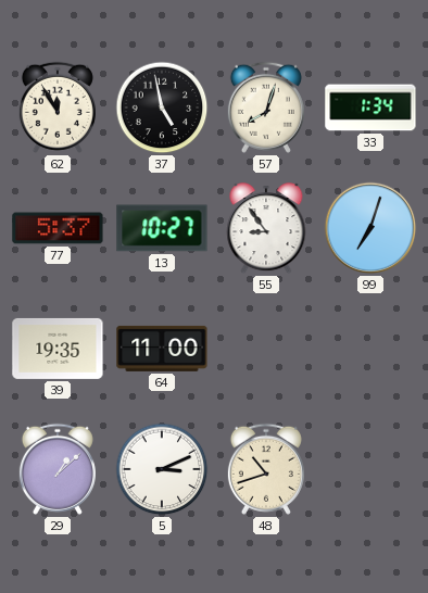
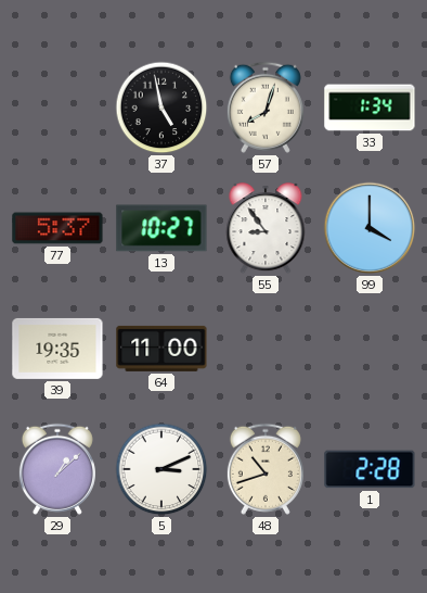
62: 11:55 -> none (58, 108)
99: 7:03 -> 4:00 (370, 228)
1: none -> 2:28 (370, 469)
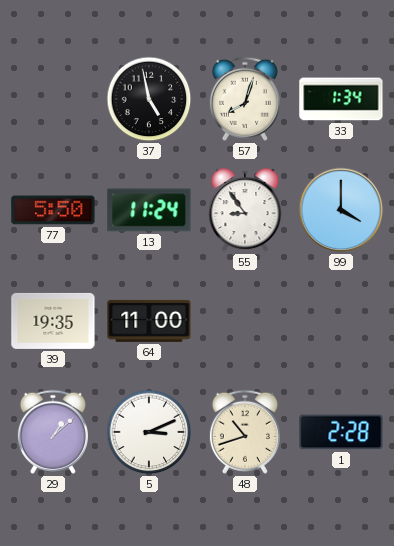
77: 5:37 -> 5:50 (53, 210)
13: 10:27 -> 11:24 (149, 210)
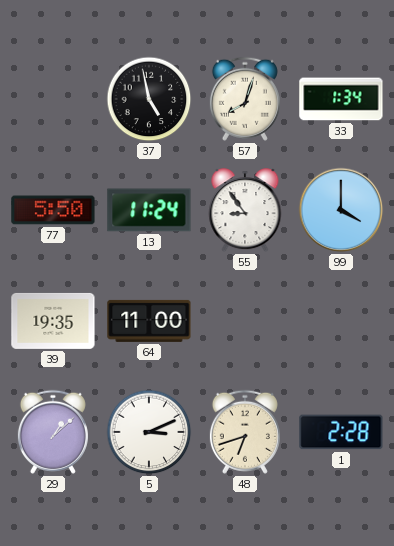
48: 10:42 -> 6:42 (245, 432)
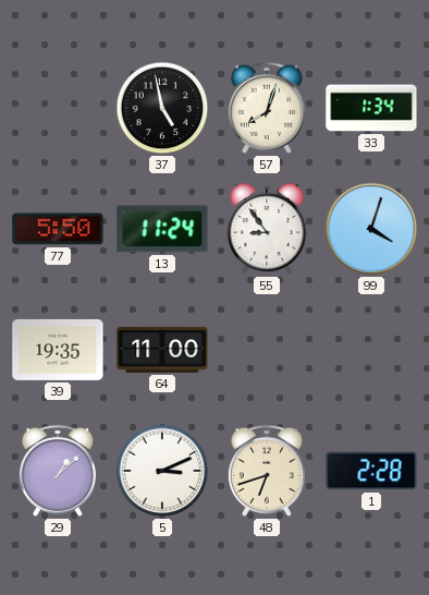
99: 4:00 -> 4:03 (371, 229)
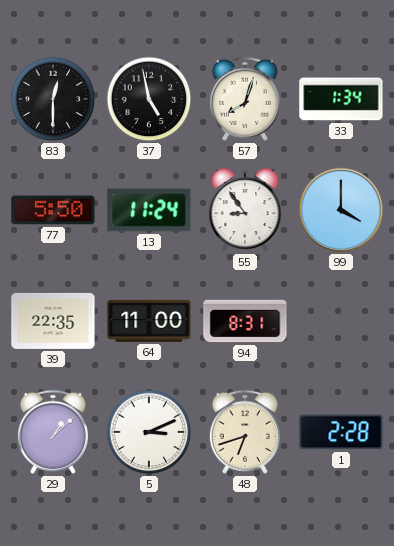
83: none -> 12:30 (53, 99)
99: 4:03 -> 4:00 (341, 210)
39: 19:35 -> 22:35 (53, 321)
94: none -> 8:31 (245, 321)
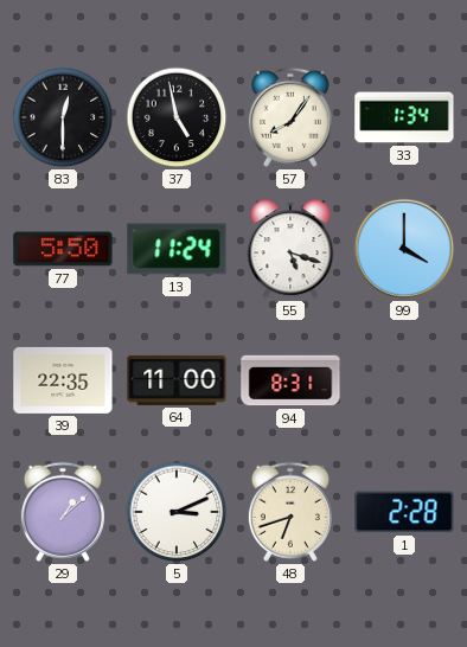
57: 8:03 -> 8:06 (290, 117)
55: 8:54 -> 5:18 (290, 250)
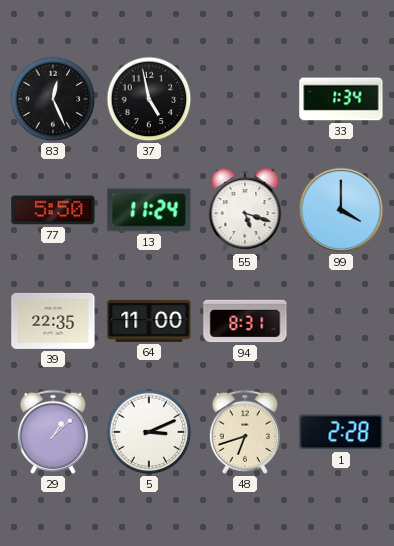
83: 12:30 -> 12:26 (53, 99)
57: 8:06 -> none (290, 117)
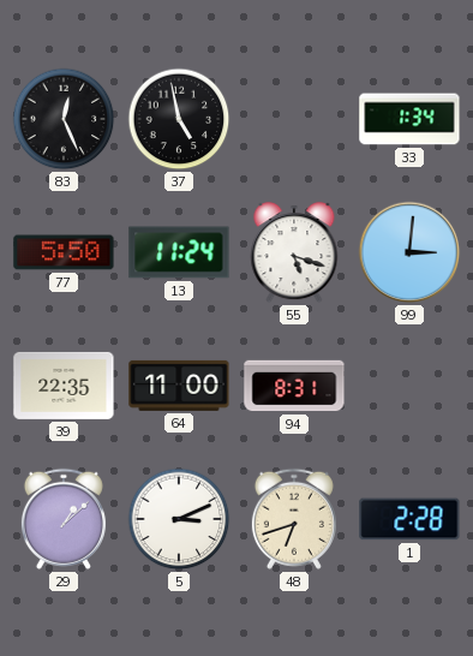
99: 4:00 -> 3:01 (409, 252)
